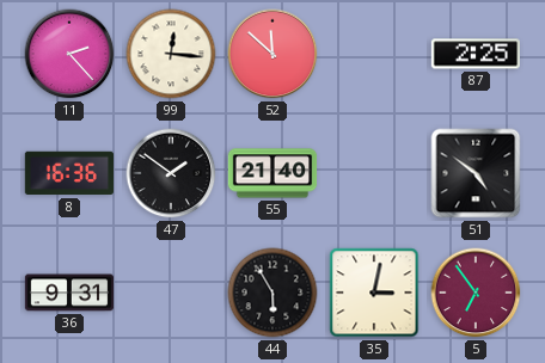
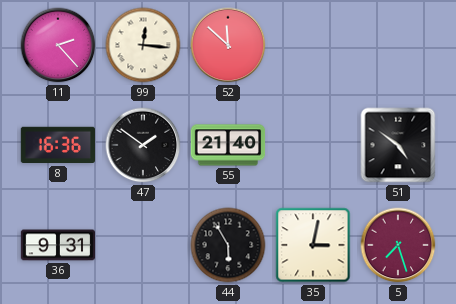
87: 2:25 -> none (474, 54)
5: 6:54 -> 7:27 (398, 245)
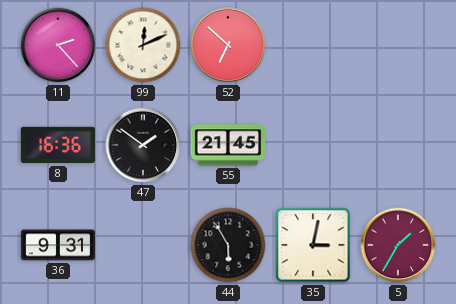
99: 12:16 -> 12:11 (143, 45)
52: 11:52 -> 6:52 (228, 45)
55: 21:40 -> 21:45 (228, 145)
51: 4:51 -> none (398, 145)
5: 7:27 -> 1:35 (398, 245)
